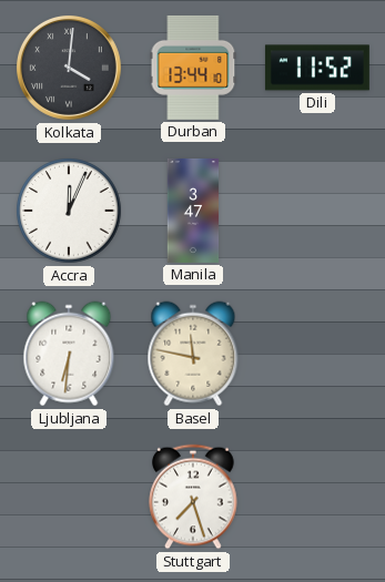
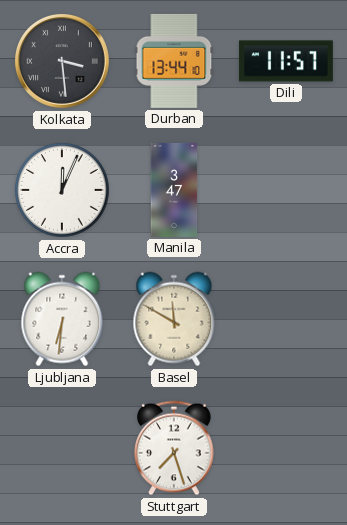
Kolkata: 4:01 -> 3:29 (62, 61)
Dili: 11:52 -> 11:57 (286, 61)
Basel: 11:47 -> 11:50 (174, 319)
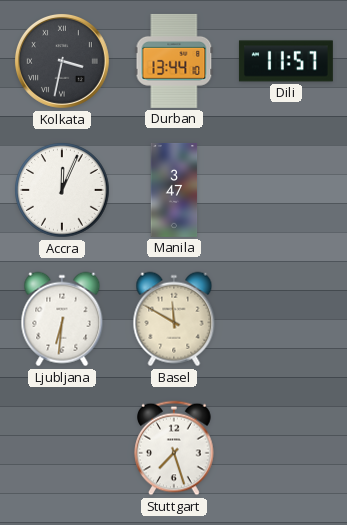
Kolkata: 3:29 -> 3:32 (62, 61)
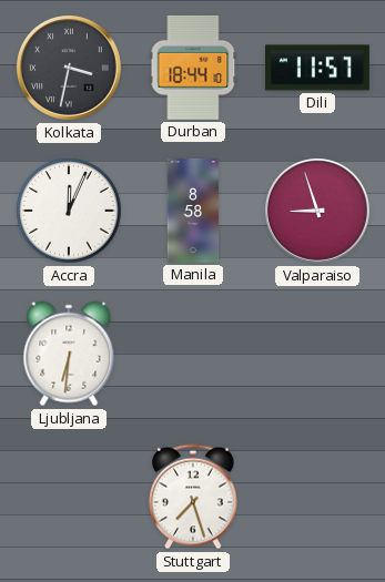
Durban: 13:44 -> 18:44 (193, 68)
Manila: 3:47 -> 8:58 (193, 211)
Valparaiso: none -> 8:57 (317, 211)
Basel: 11:50 -> none (174, 319)
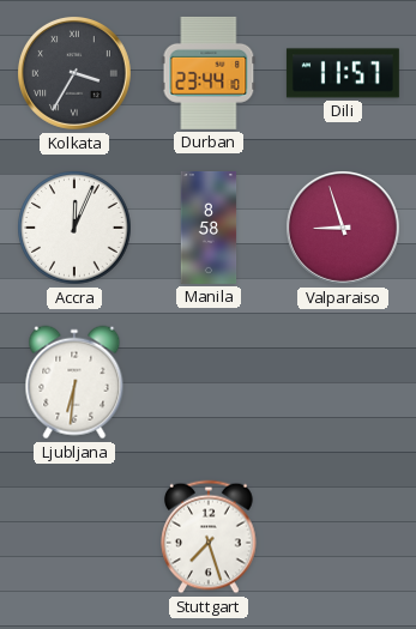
Kolkata: 3:32 -> 3:35 (74, 73)
Durban: 18:44 -> 23:44 (209, 73)
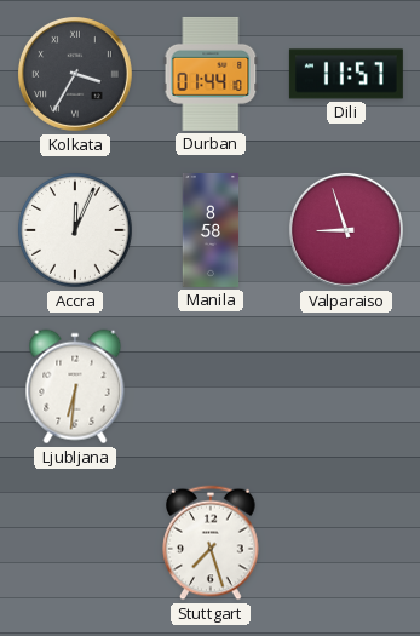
Durban: 23:44 -> 01:44 (211, 74)
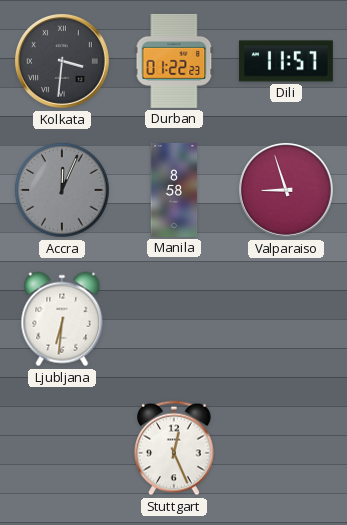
Kolkata: 3:35 -> 3:31 (62, 61)
Durban: 01:44 -> 01:22 (174, 61)
Accra dial: white -> grey (62, 190)
Stuttgart: 7:27 -> 12:26 (174, 448)
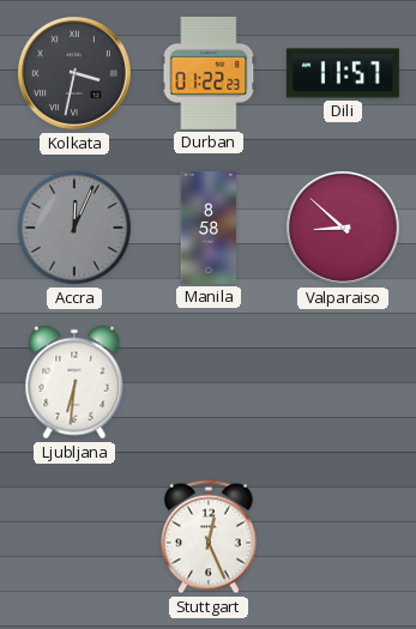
Kolkata: 3:31 -> 3:32 (74, 73)
Valparaiso: 8:57 -> 8:52 (343, 228)
